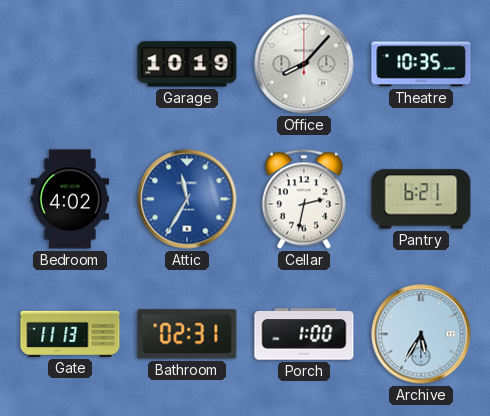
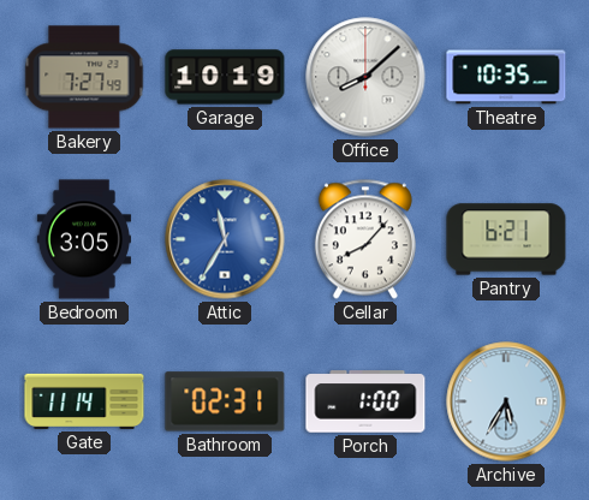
Bakery: none -> 7:27 (84, 77)
Office: 8:07 -> 8:08 (365, 77)
Bedroom: 4:02 -> 3:05 (84, 239)
Cellar: 2:32 -> 8:07 (365, 239)
Gate: 11:13 -> 11:14 (84, 401)
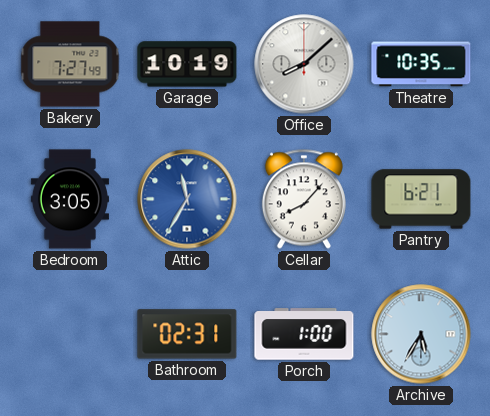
Gate: 11:14 -> none (84, 401)
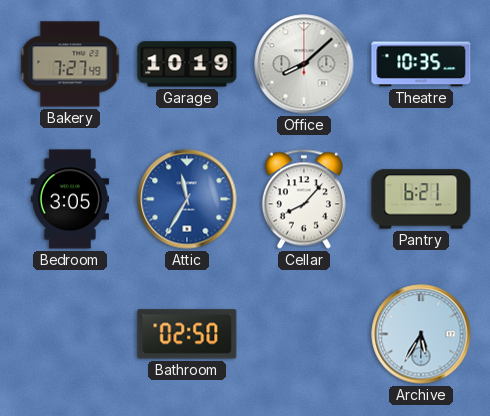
Bathroom: 02:31 -> 02:50 (187, 334)
Porch: 1:00 -> none (304, 334)
